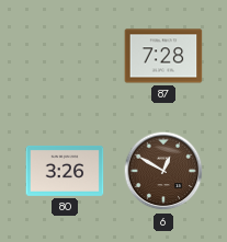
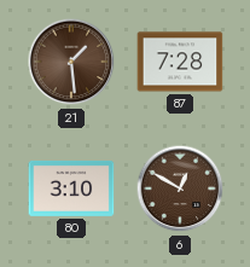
21: none -> 1:29 (71, 62)
80: 3:26 -> 3:10 (71, 188)
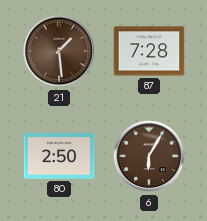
80: 3:10 -> 2:50 (59, 156)
6: 12:50 -> 6:05 (149, 156)
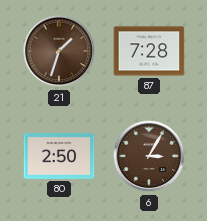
21: 1:29 -> 1:33 (59, 51)
6: 6:05 -> 3:05 (149, 156)
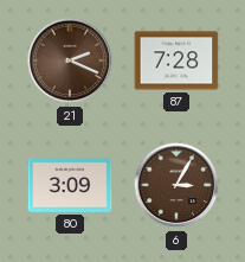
21: 1:33 -> 2:19 (70, 60)
80: 2:50 -> 3:09 (70, 185)
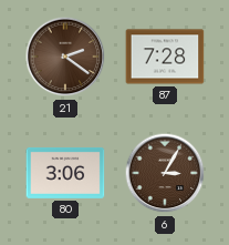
21: 2:19 -> 2:21 (65, 57)
80: 3:09 -> 3:06 (65, 173)
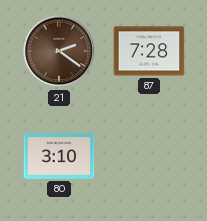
80: 3:06 -> 3:10 (59, 156)
6: 3:05 -> none (165, 173)
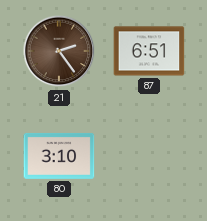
21: 2:21 -> 2:24 (59, 51)
87: 7:28 -> 6:51 (149, 51)
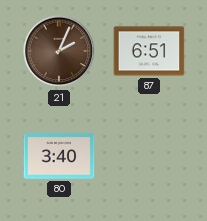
21: 2:24 -> 2:04 (59, 51)
80: 3:10 -> 3:40 (59, 156)
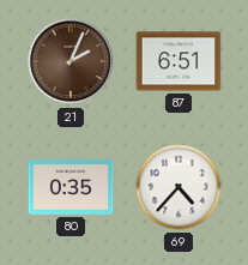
80: 3:40 -> 0:35 (71, 187)
69: none -> 4:37 (179, 187)
